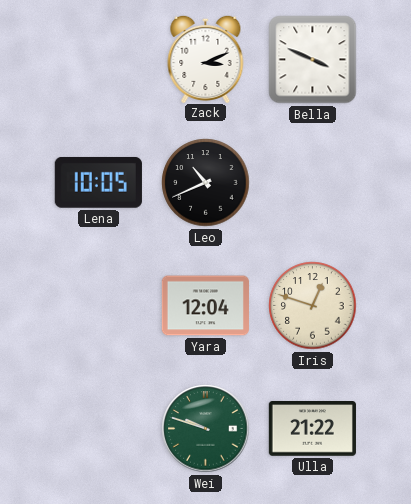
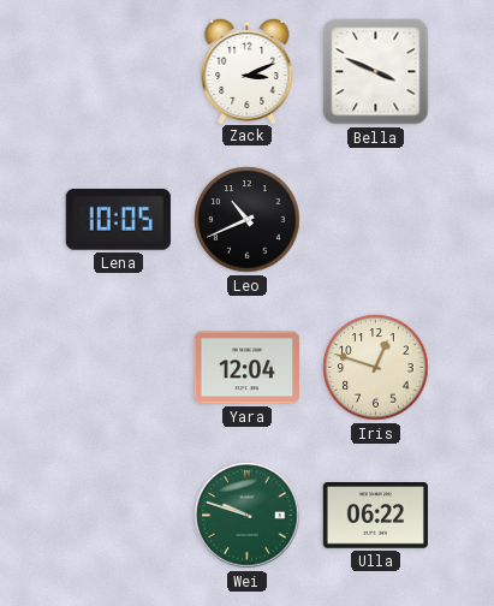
Ulla: 21:22 -> 06:22 (375, 516)
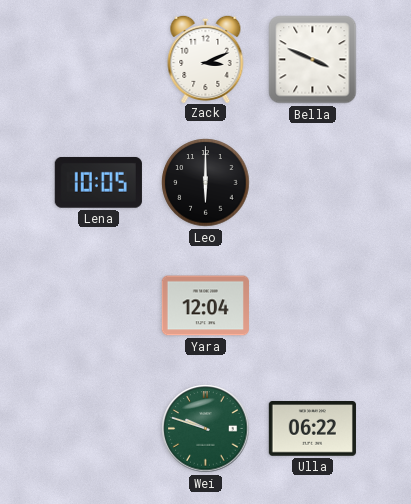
Leo: 10:41 -> 6:00 (206, 183)
Iris: 12:48 -> none (376, 368)
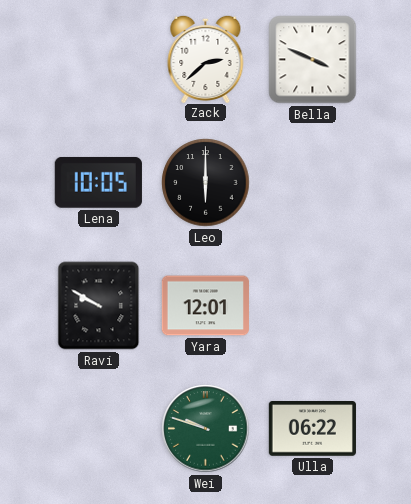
Zack: 3:11 -> 2:38 (206, 58)
Ravi: none -> 9:50 (99, 306)
Yara: 12:04 -> 12:01 (205, 306)
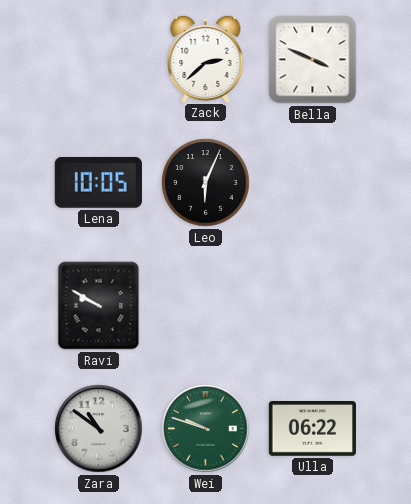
Leo: 6:00 -> 6:04 (206, 183)
Yara: 12:01 -> none (205, 306)
Zara: none -> 10:51 (99, 429)
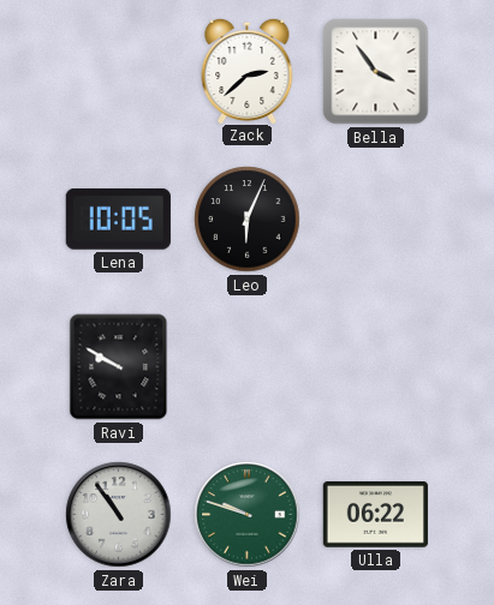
Bella: 3:49 -> 3:54 (376, 72)
Zara: 10:51 -> 10:54 (119, 515)
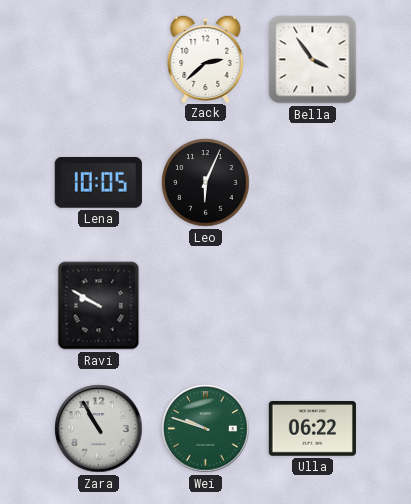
Zara: 10:54 -> 10:55 (99, 429)
